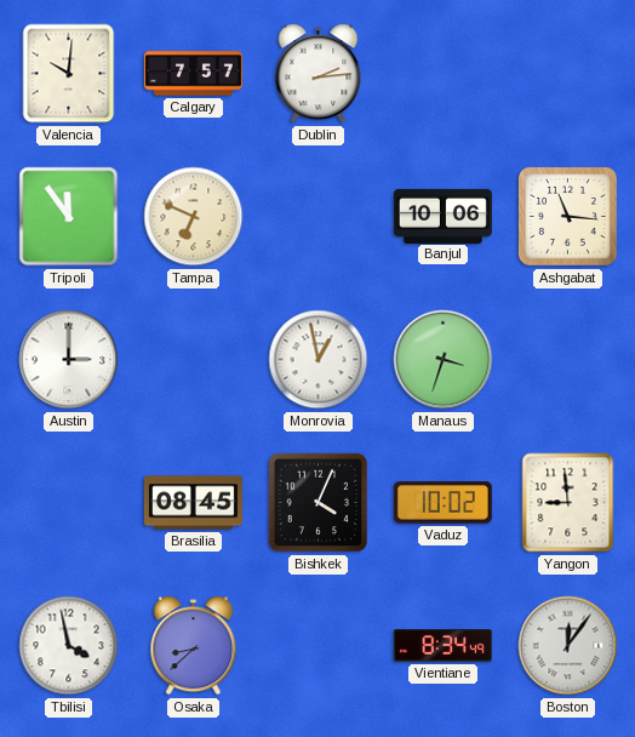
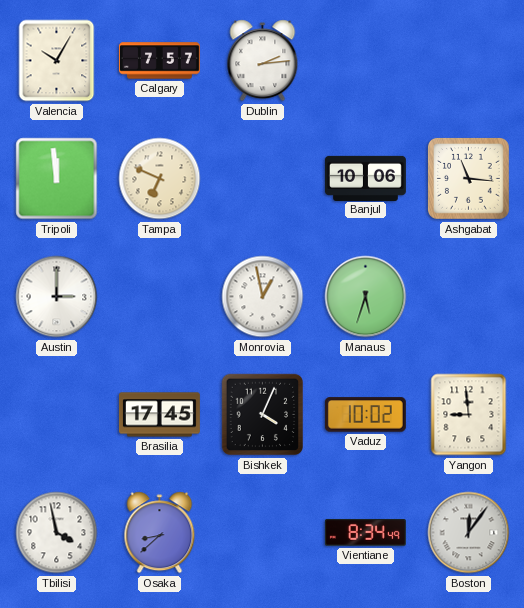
Valencia: 10:01 -> 10:05 (57, 61)
Tripoli: 11:54 -> 11:59 (57, 179)
Manaus: 3:33 -> 5:33 (366, 297)
Brasilia: 08:45 -> 17:45 (159, 415)
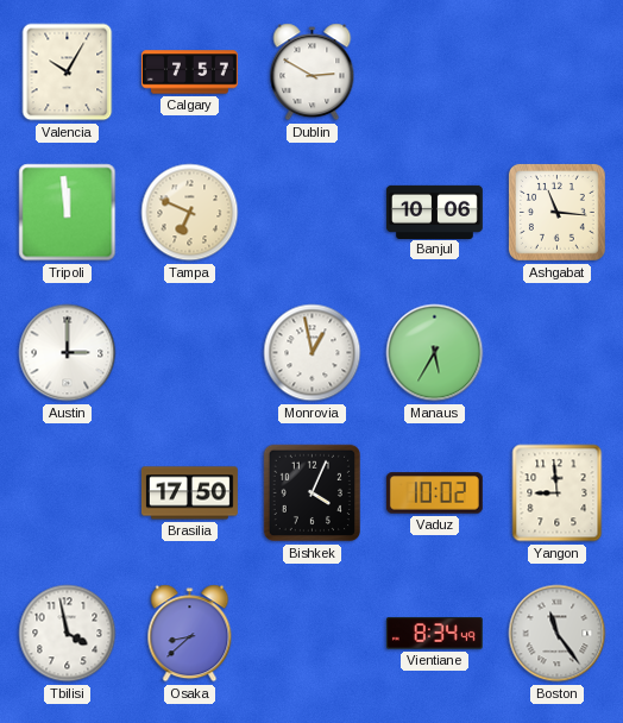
Dublin: 2:14 -> 2:50 (313, 73)
Manaus: 5:33 -> 5:35 (435, 353)
Brasilia: 17:45 -> 17:50 (189, 493)
Boston: 12:06 -> 11:24 (558, 634)
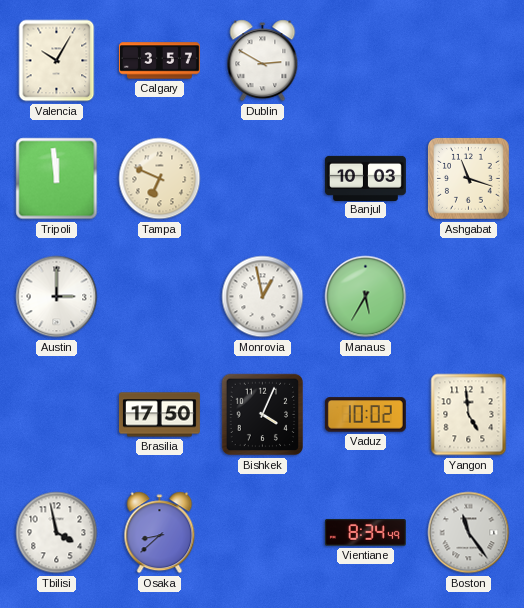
Calgary: 7:57 -> 3:57 (159, 61)
Banjul: 10:06 -> 10:03 (365, 178)
Ashgabat: 11:16 -> 11:18 (469, 179)
Yangon: 8:59 -> 4:59 (469, 415)
